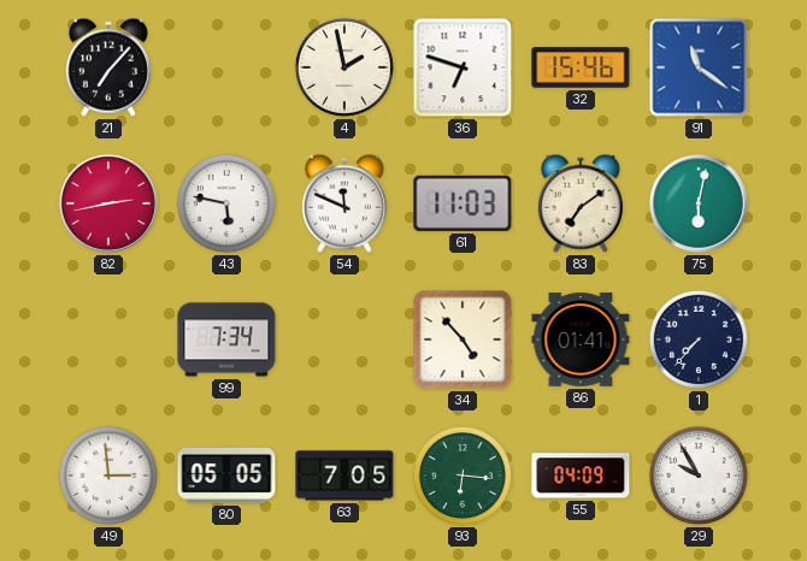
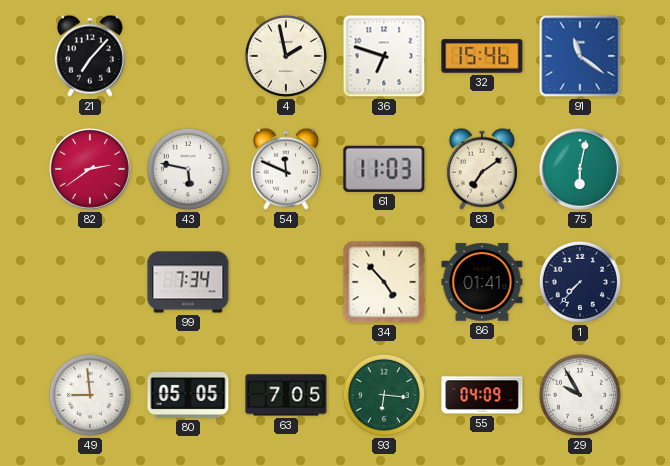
82: 2:43 -> 2:39 (90, 169)
49: 2:59 -> 8:59 (90, 395)
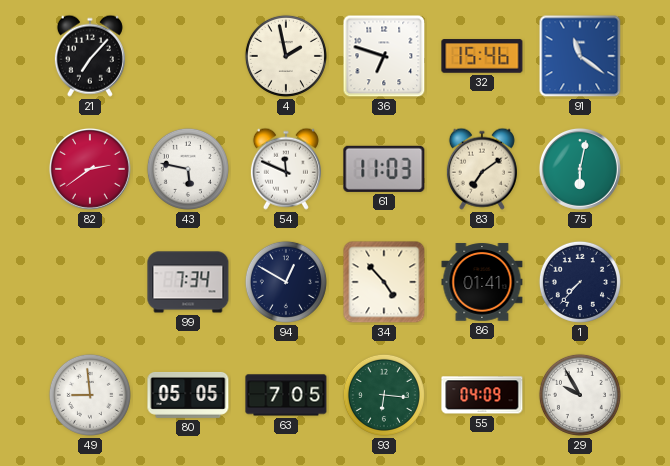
94: none -> 12:50 (286, 282)
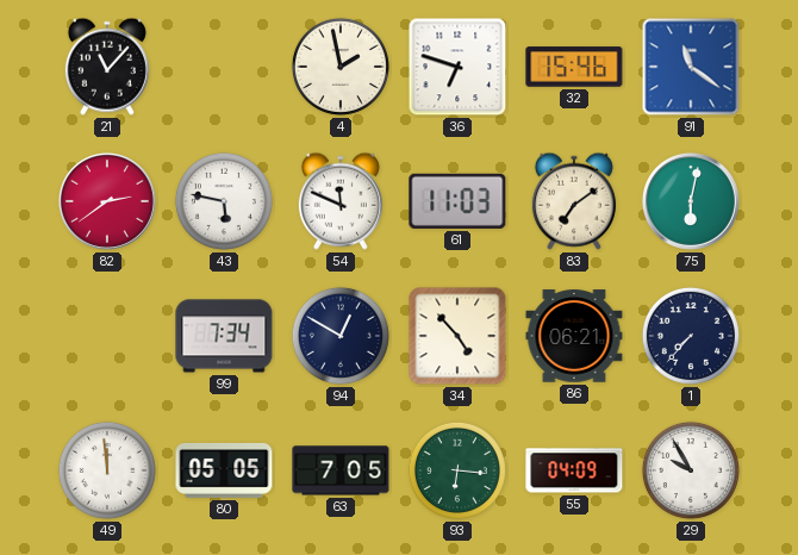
21: 7:07 -> 11:07 (107, 67)
86: 01:41 -> 06:21 (574, 336)
49: 8:59 -> 11:59 (107, 470)
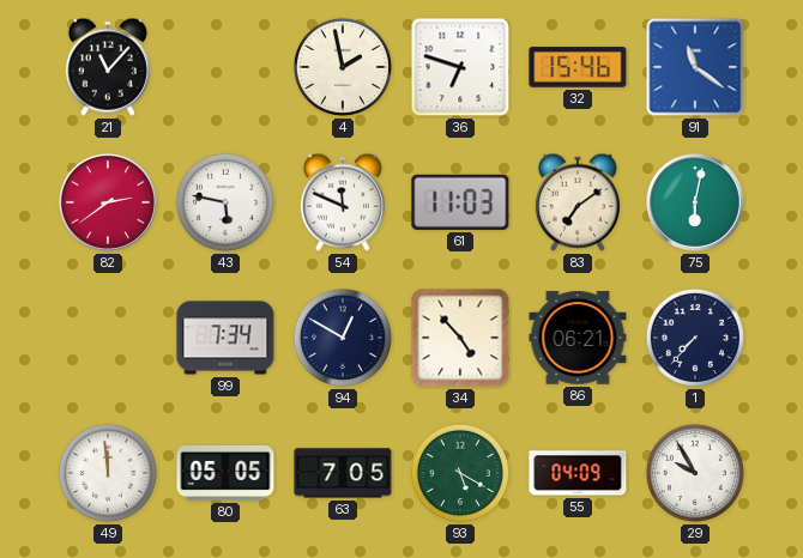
93: 6:16 -> 5:20 (460, 473)
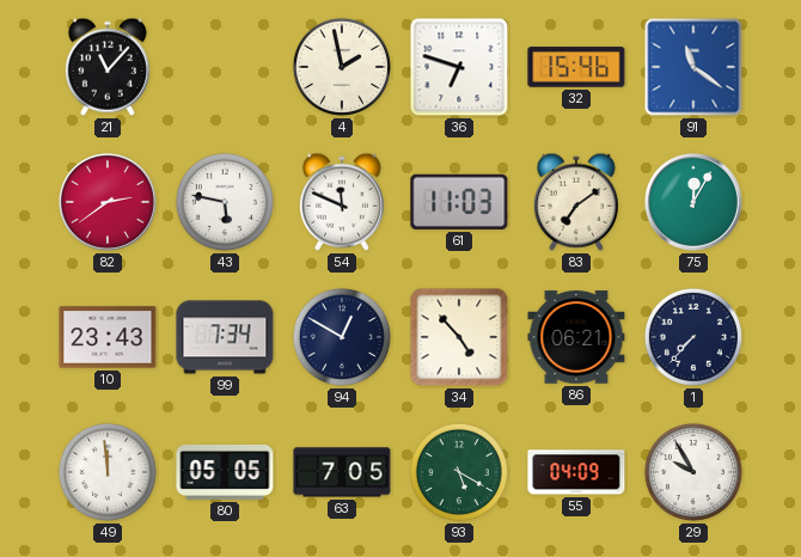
75: 6:02 -> 12:05 (693, 202)
10: none -> 23:43 (108, 337)
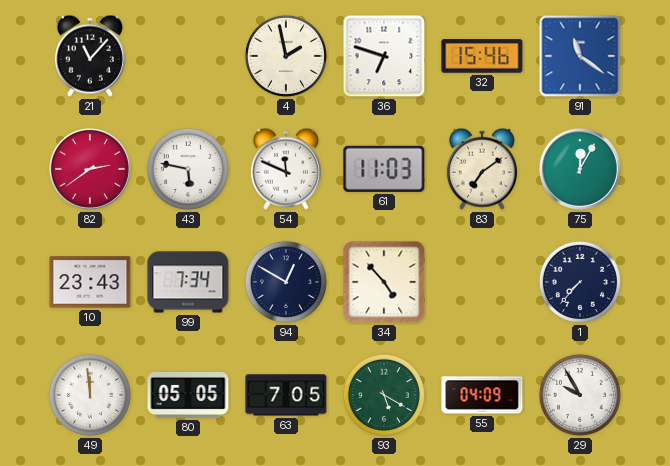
86: 06:21 -> none (576, 337)
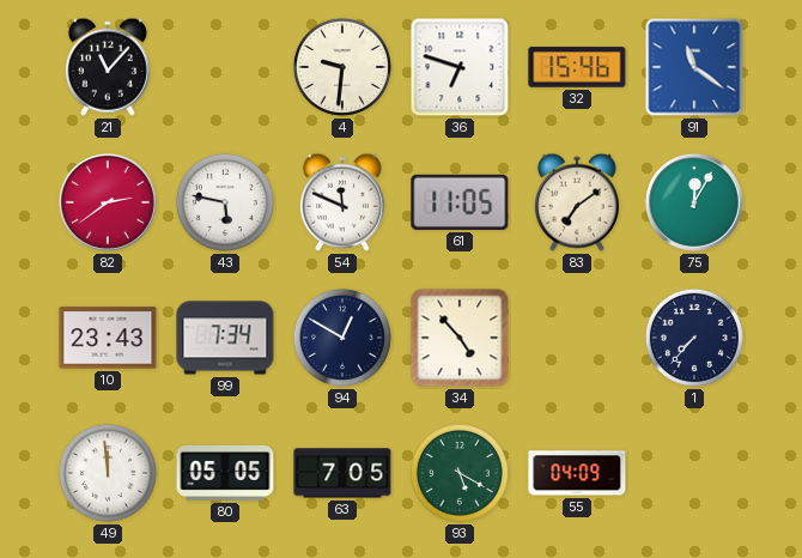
4: 1:58 -> 9:31 (342, 67)
61: 11:03 -> 11:05 (460, 202)
29: 9:55 -> none (580, 395)
